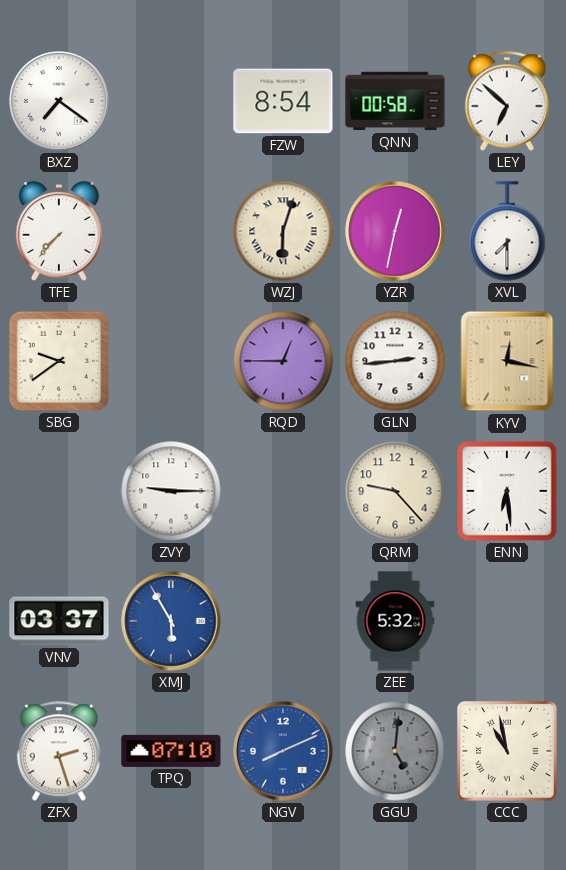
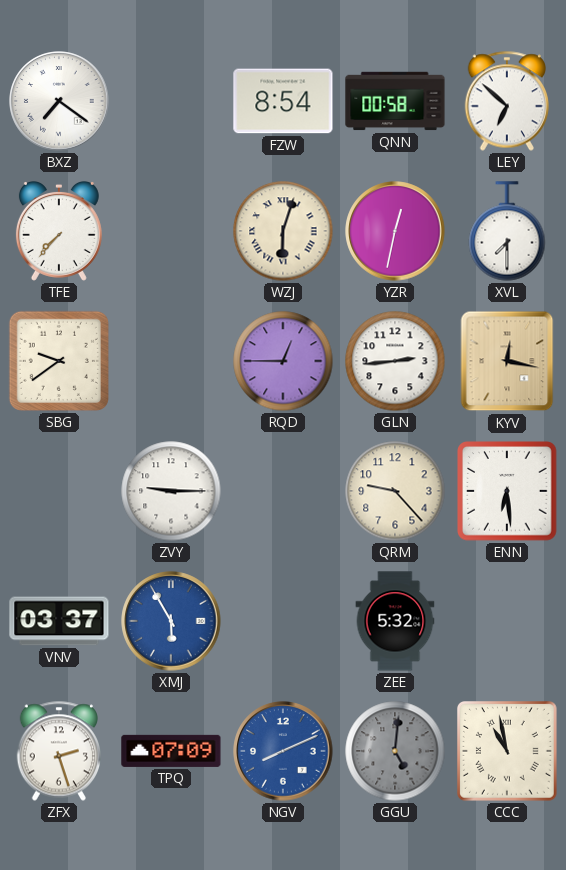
TPQ: 07:10 -> 07:09 (171, 751)
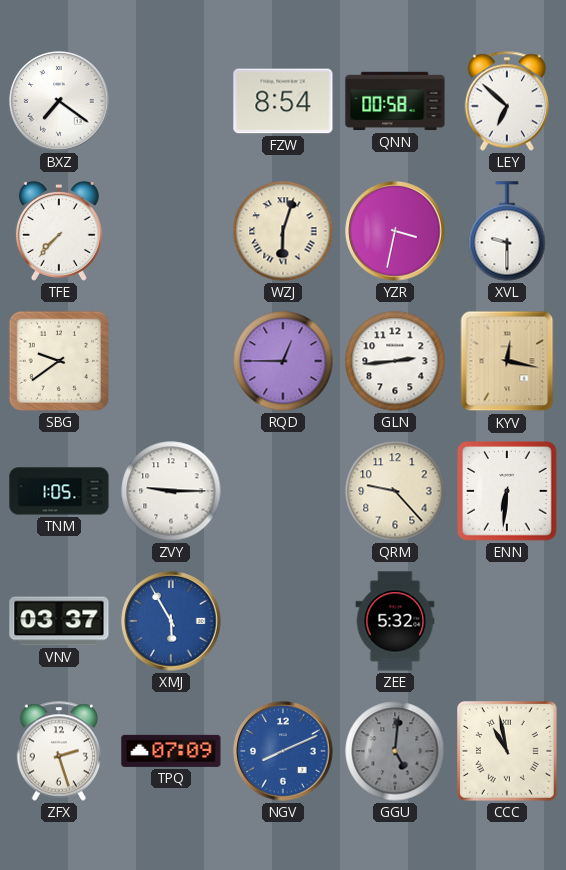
YZR: 12:32 -> 3:32 (395, 231)
XVL: 7:30 -> 9:30 (507, 231)
TNM: none -> 1:05 (59, 491)
ENN: 6:29 -> 6:31 (507, 491)
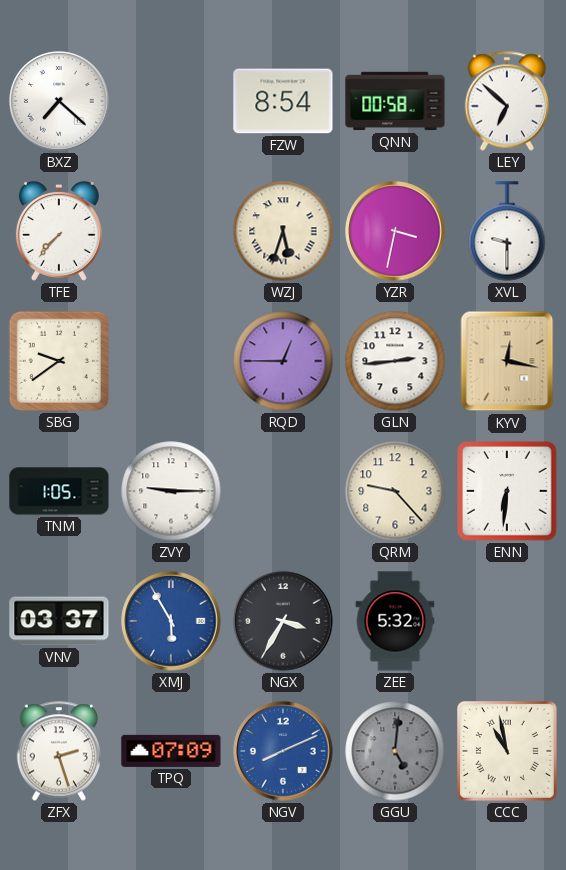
BXZ: 7:21 -> 7:22 (59, 101)
WZJ: 6:03 -> 5:33 (283, 231)
NGX: none -> 3:35 (283, 621)
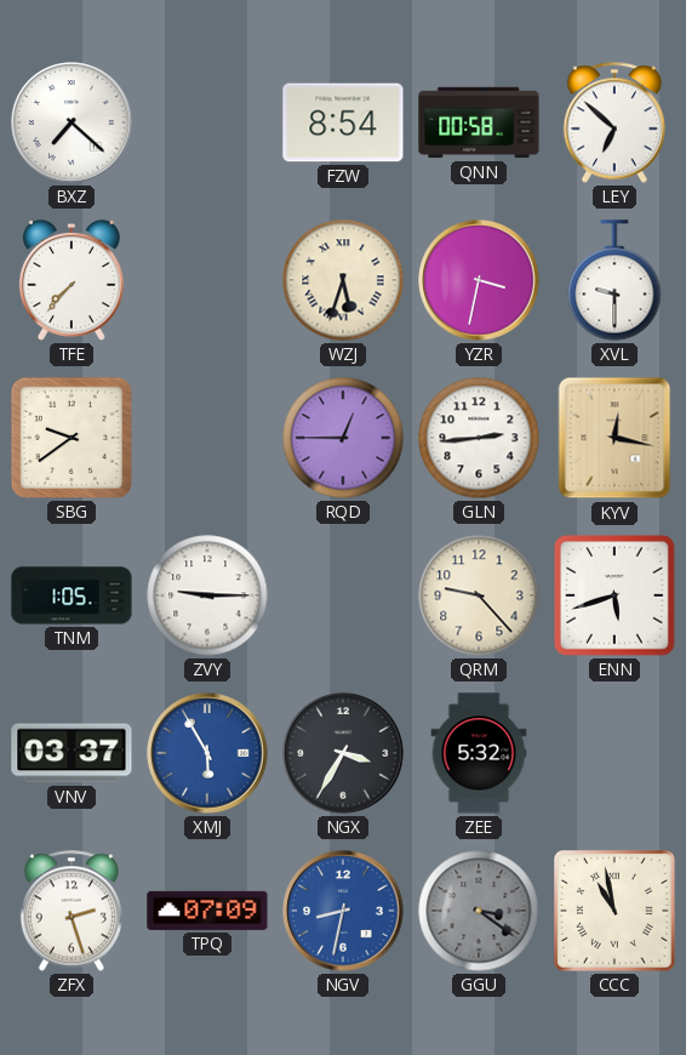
ENN: 6:31 -> 5:42 (614, 595)
NGV: 8:11 -> 8:32 (343, 911)
GGU: 5:01 -> 3:21 (479, 911)
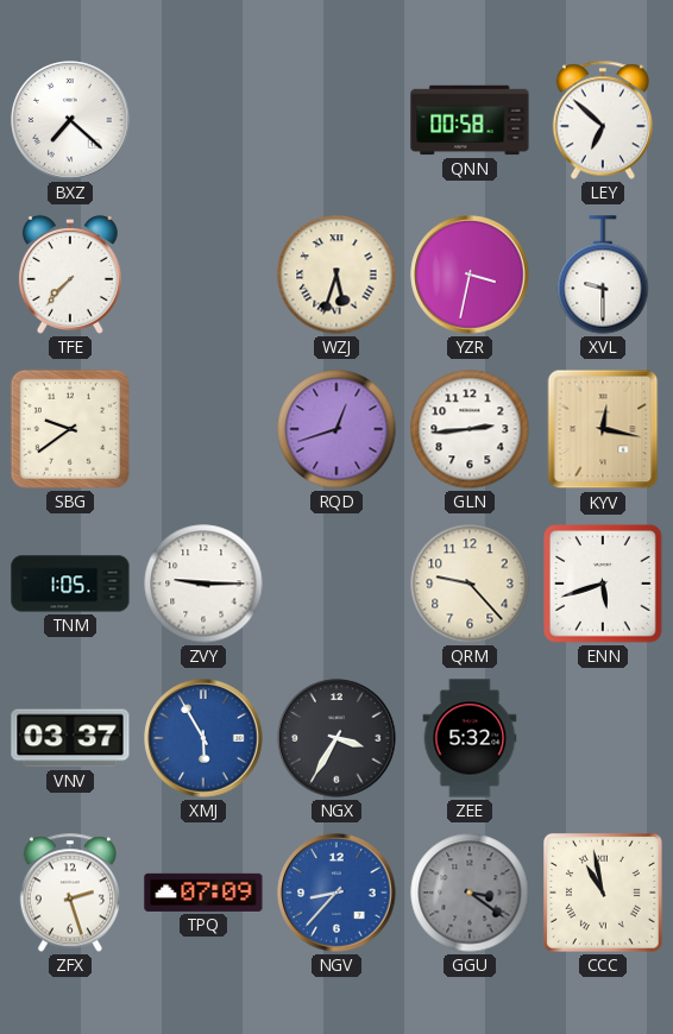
FZW: 8:54 -> none (343, 122)
RQD: 12:45 -> 12:42 (336, 429)
NGV: 8:32 -> 8:37 (336, 893)
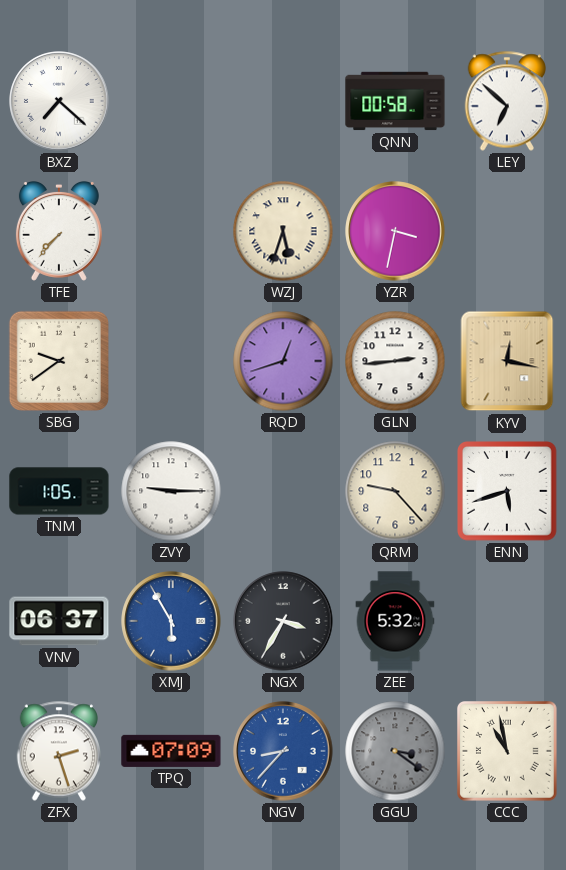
XVL: 9:30 -> none (603, 275)
VNV: 03:37 -> 06:37 (59, 621)
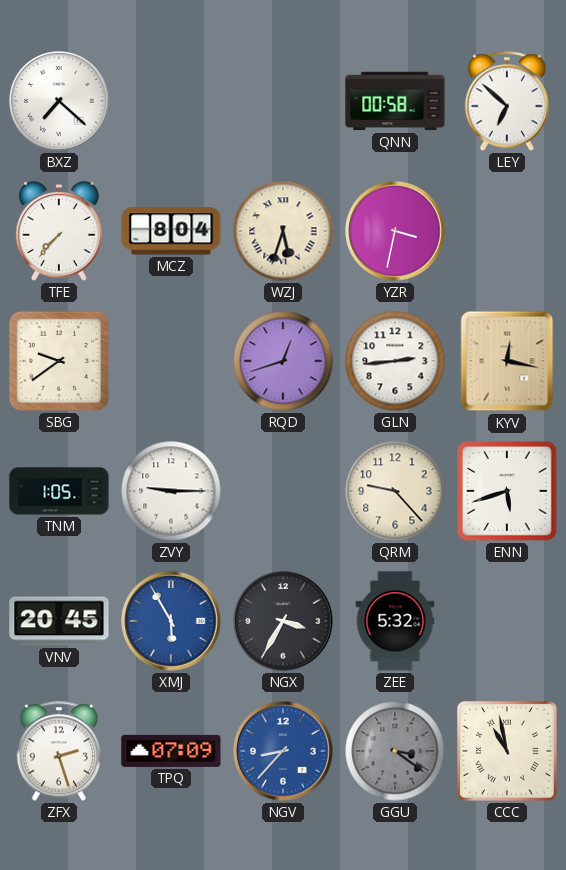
MCZ: none -> 8:04 (171, 231)
VNV: 06:37 -> 20:45 (59, 621)
